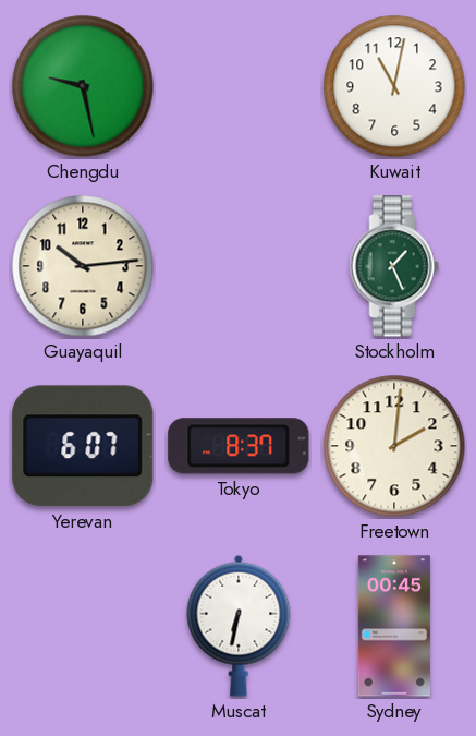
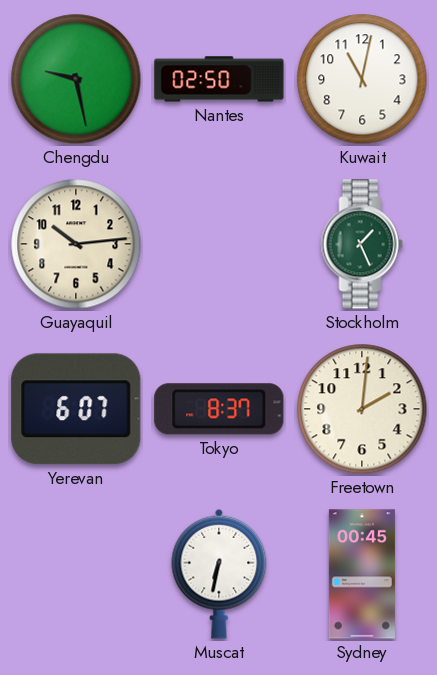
Nantes: none -> 02:50 (219, 79)
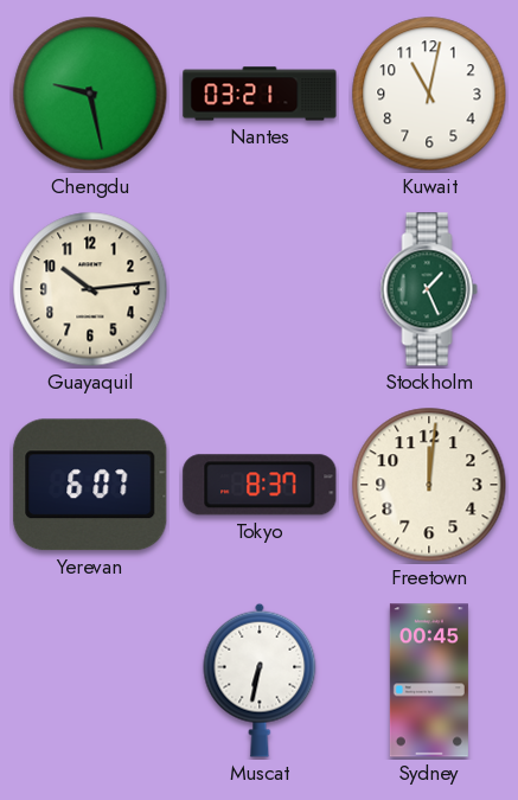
Nantes: 02:50 -> 03:21 (260, 94)
Freetown: 2:01 -> 12:01 (429, 485)
